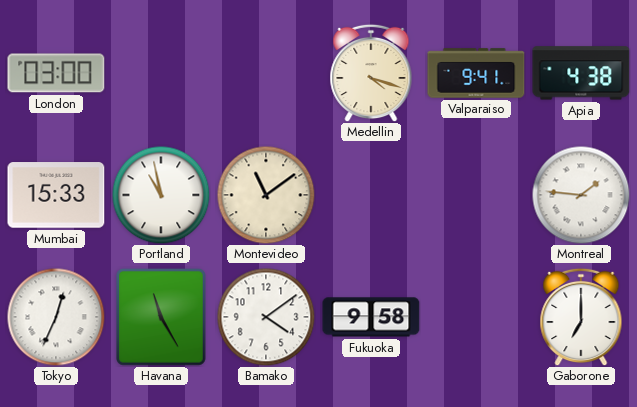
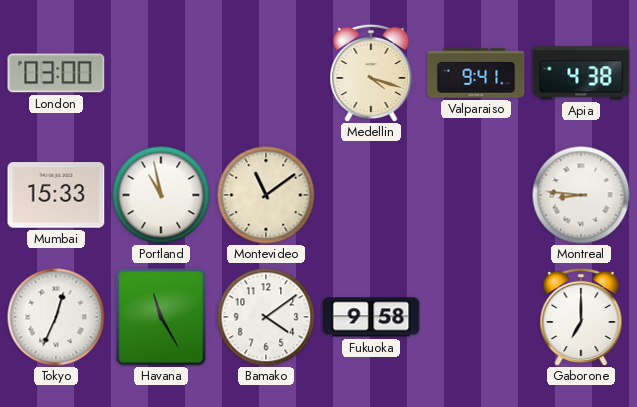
Montreal: 1:46 -> 8:46 (581, 195)
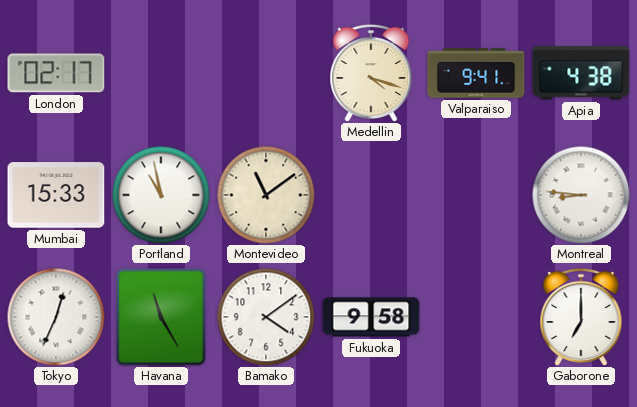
London: 03:00 -> 02:17 (56, 73)
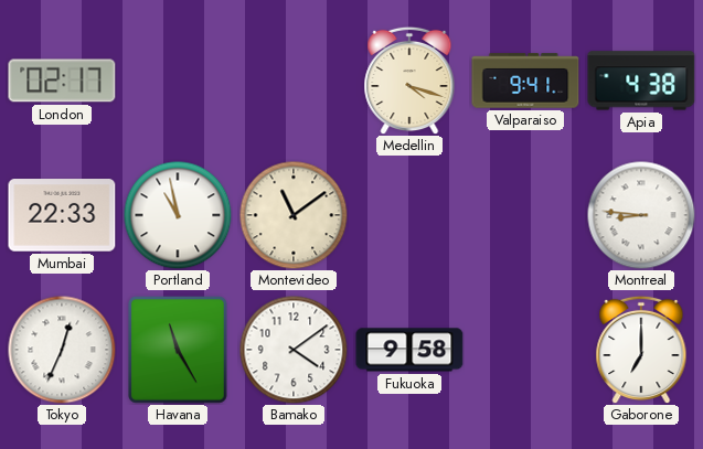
Mumbai: 15:33 -> 22:33 (62, 215)
